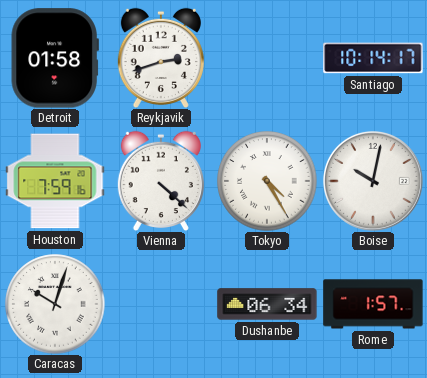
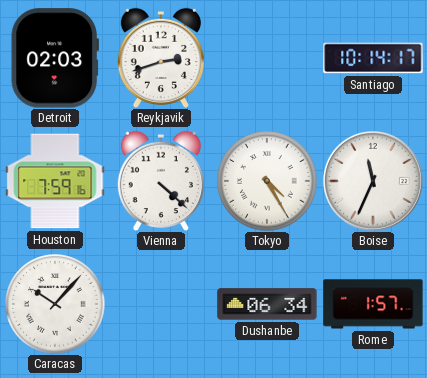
Detroit: 01:58 -> 02:03 (55, 58)
Boise: 10:02 -> 11:34 (373, 181)
Caracas: 10:03 -> 10:07 (55, 304)
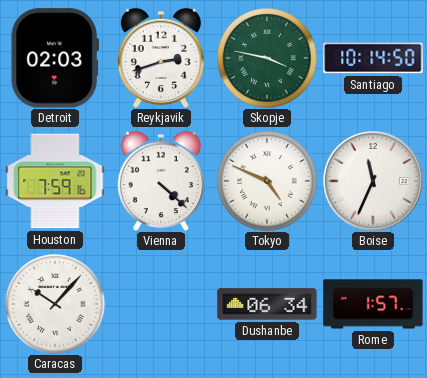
Skopje: none -> 3:47 (267, 58)
Santiago: 10:14:17 -> 10:14:50 (373, 58)
Tokyo: 4:25 -> 4:49 (267, 181)
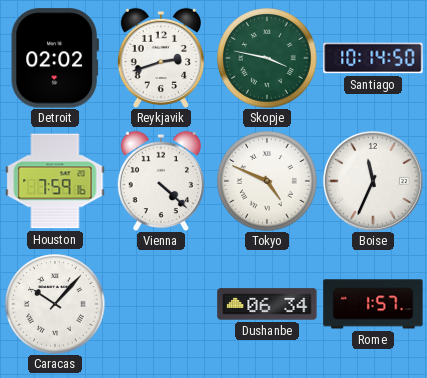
Detroit: 02:03 -> 02:02 (55, 58)
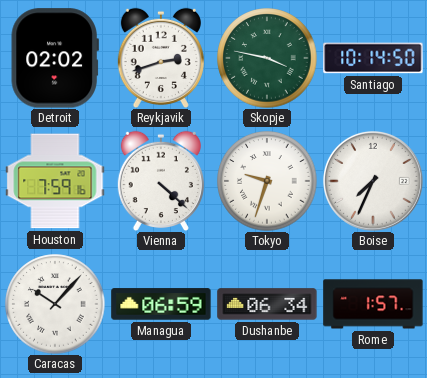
Tokyo: 4:49 -> 9:33 (267, 181)
Boise: 11:34 -> 7:34 (373, 181)
Managua: none -> 06:59 (161, 304)
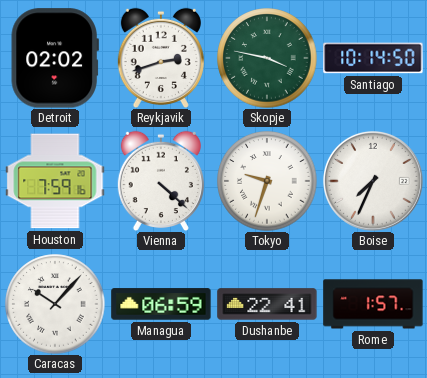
Dushanbe: 06:34 -> 22:41 (267, 304)
